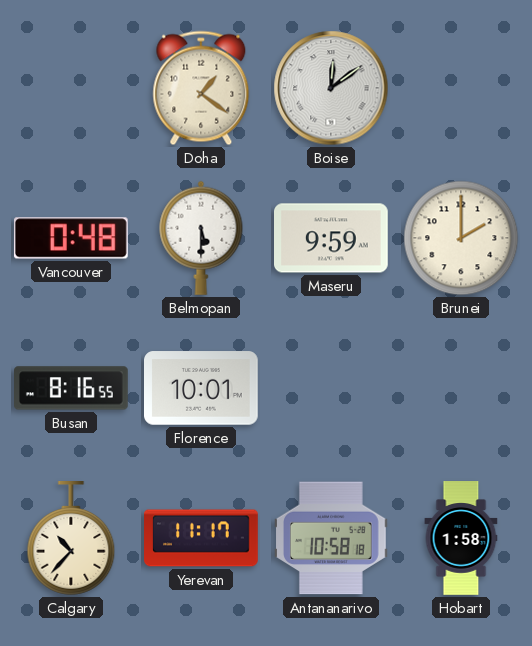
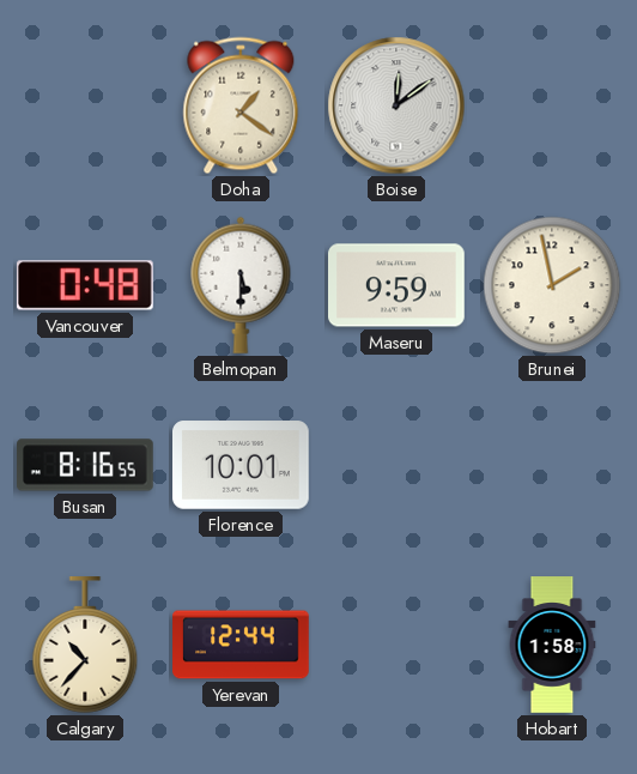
Brunei: 2:00 -> 1:58 (552, 285)
Yerevan: 11:17 -> 12:44 (241, 645)
Antananarivo: 10:58 -> none (332, 538)
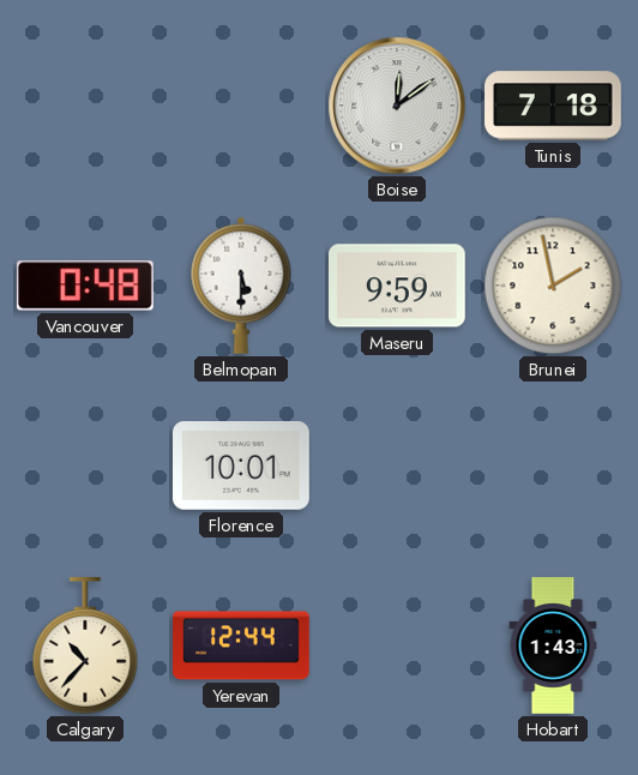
Doha: 1:21 -> none (241, 105)
Tunis: none -> 7:18 (553, 106)
Busan: 8:16 -> none (86, 465)
Hobart: 1:58 -> 1:43 (553, 645)
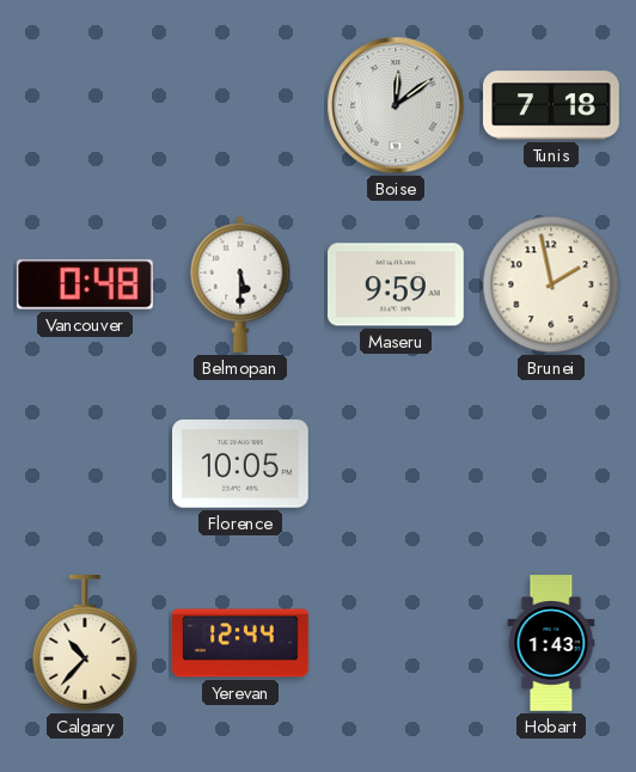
Florence: 10:01 -> 10:05 (241, 464)
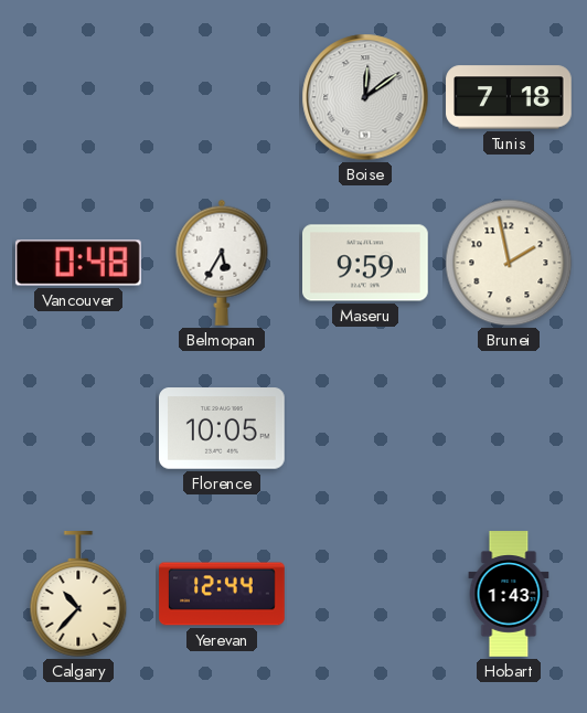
Belmopan: 5:30 -> 5:35 (222, 263)
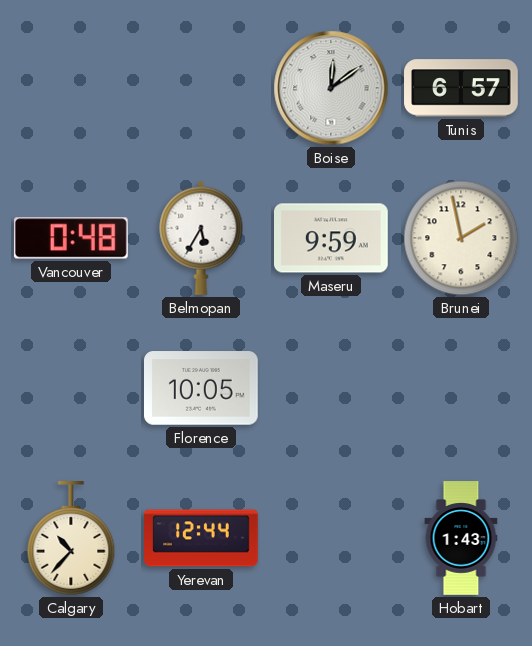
Tunis: 7:18 -> 6:57 (461, 88)
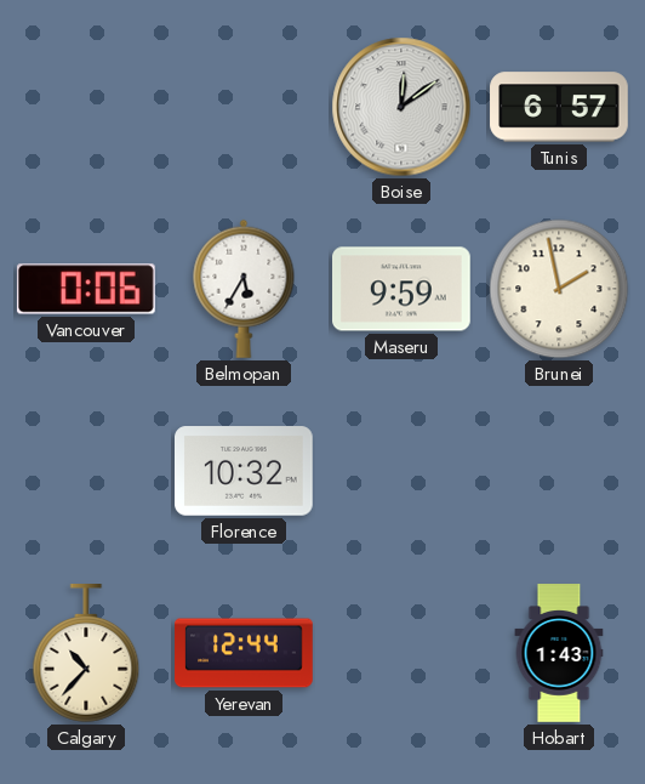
Vancouver: 0:48 -> 0:06 (86, 289)
Florence: 10:05 -> 10:32 (245, 471)
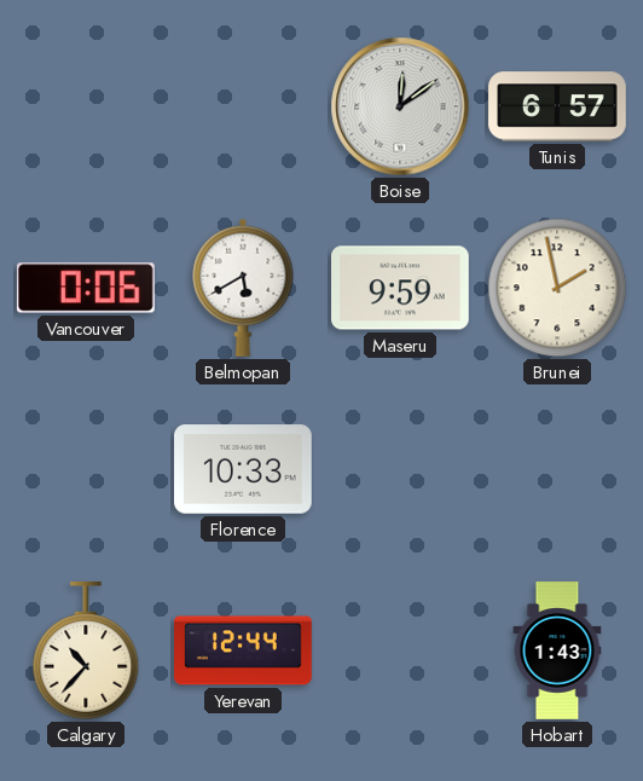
Belmopan: 5:35 -> 5:40 (243, 288)
Florence: 10:32 -> 10:33 (244, 469)
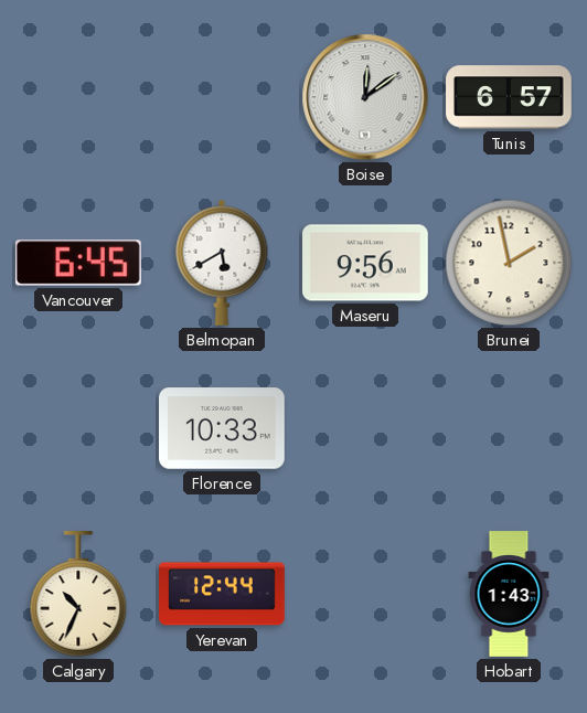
Vancouver: 0:06 -> 6:45 (78, 263)
Maseru: 9:59 -> 9:56 (366, 263)
Calgary: 10:37 -> 10:34 (78, 595)
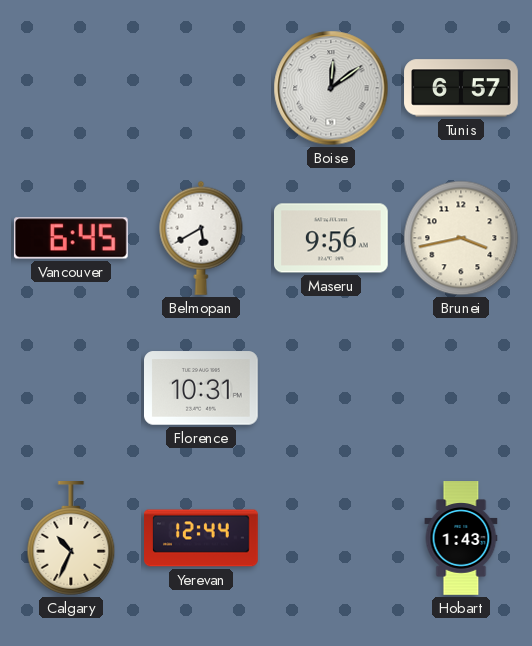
Brunei: 1:58 -> 3:43 (461, 238)
Florence: 10:33 -> 10:31 (202, 388)
